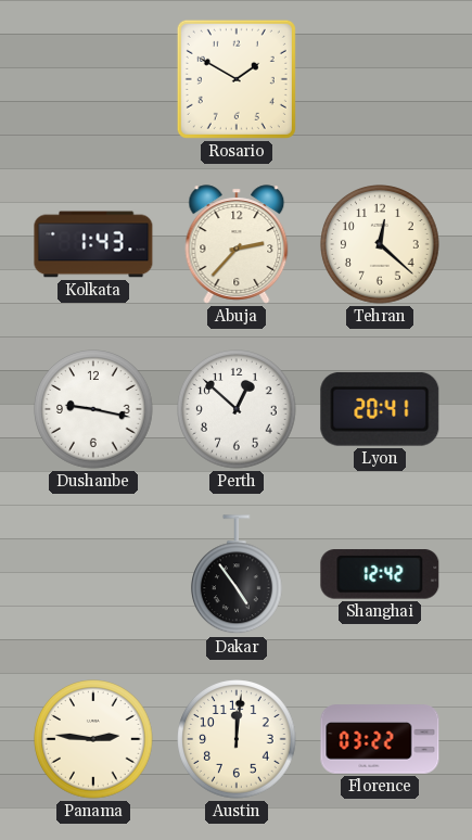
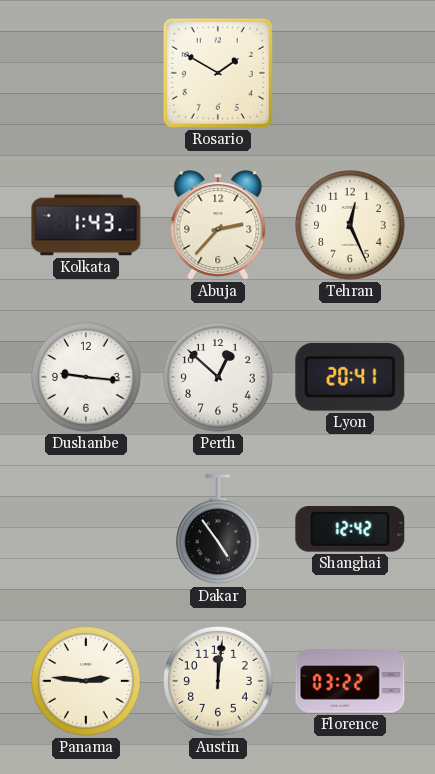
Tehran: 12:22 -> 12:26 (350, 225)
Dushanbe: 9:17 -> 9:16 (86, 377)
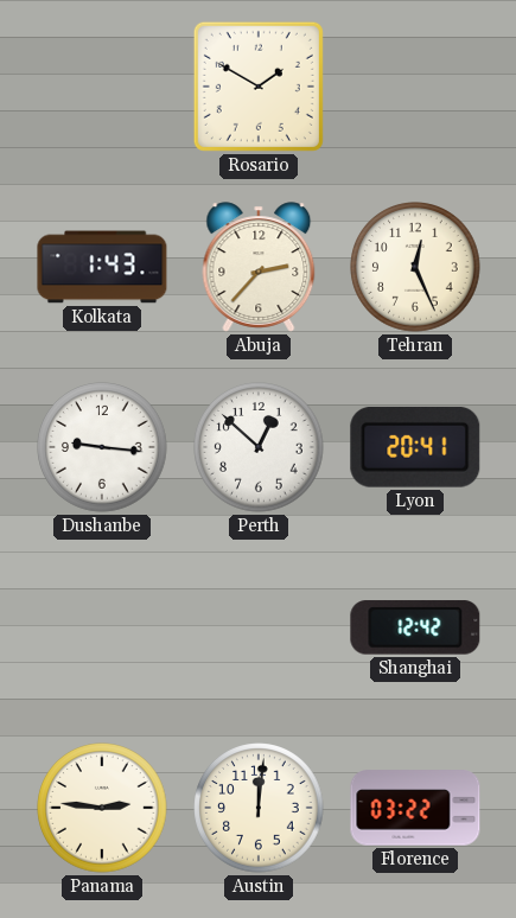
Dakar: 4:54 -> none (219, 530)
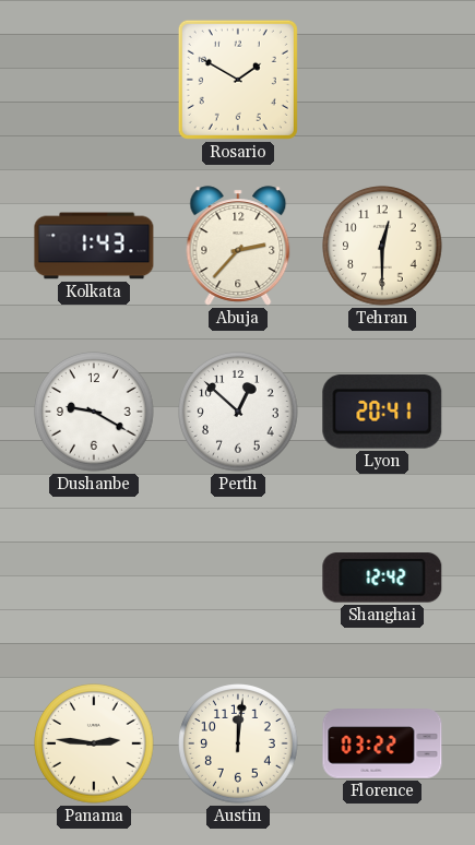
Tehran: 12:26 -> 12:30 (382, 246)
Dushanbe: 9:16 -> 9:20 (94, 412)
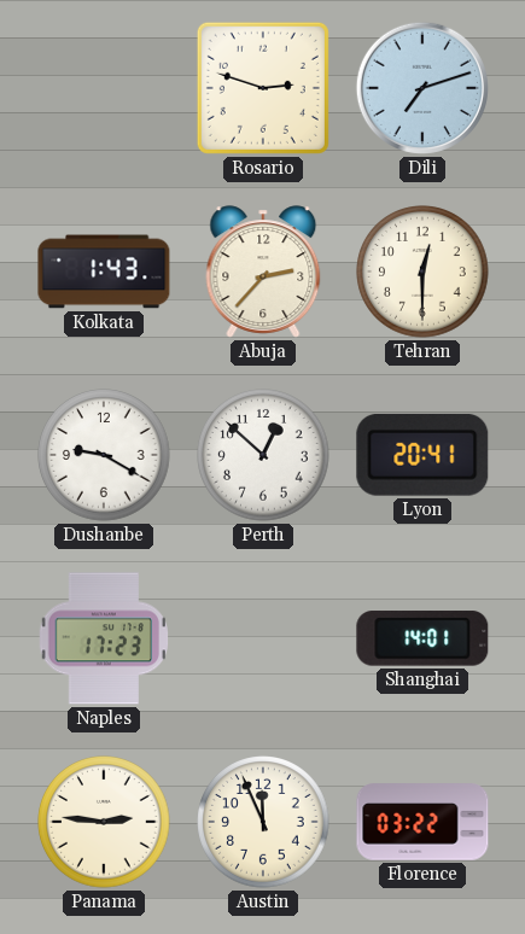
Rosario: 1:50 -> 2:48 (263, 88)
Dili: none -> 7:12 (422, 88)
Naples: none -> 17:23 (103, 638)
Shanghai: 12:42 -> 14:01 (422, 638)
Austin: 12:01 -> 11:56 (263, 822)
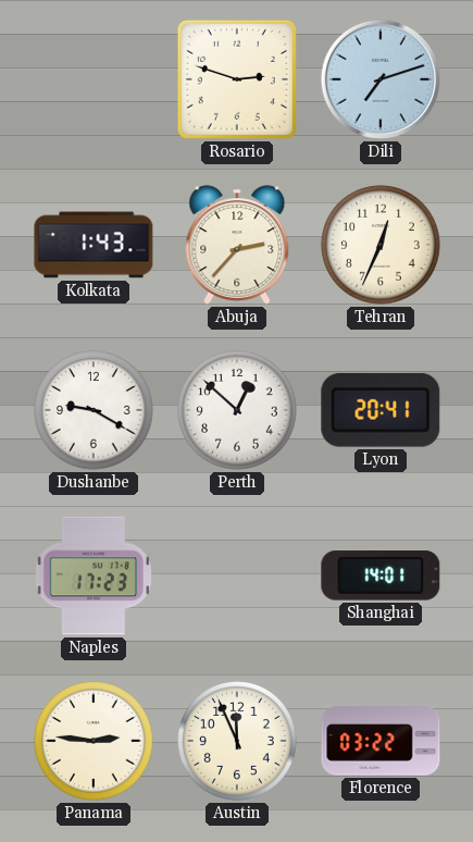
Tehran: 12:30 -> 12:34 (381, 245)
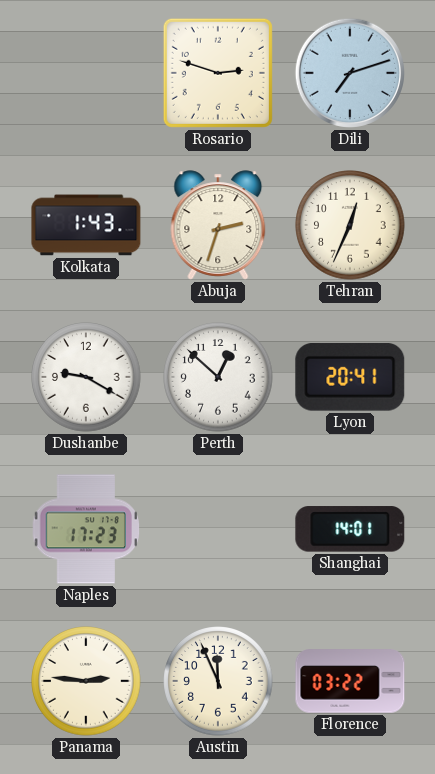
Abuja: 2:37 -> 2:33 (218, 225)
